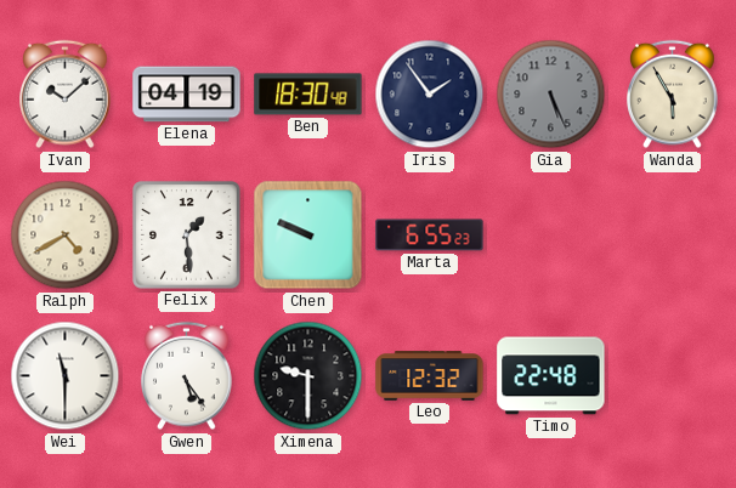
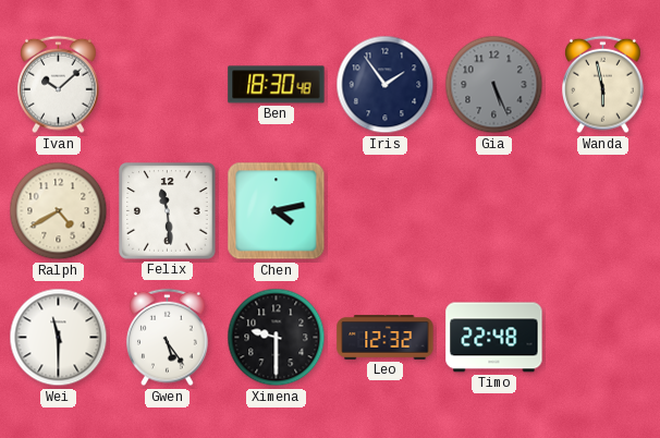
Elena: 04:19 -> none (187, 95)
Wanda: 5:55 -> 5:58 (603, 85)
Felix: 1:29 -> 11:29 (168, 211)
Chen: 9:49 -> 4:13 (277, 211)
Marta: 6:55 -> none (430, 236)
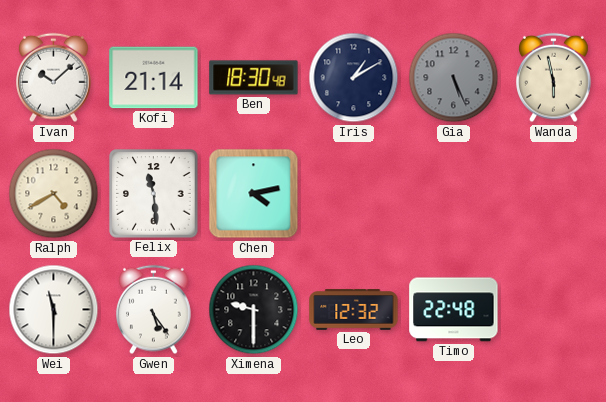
Kofi: none -> 21:14 (154, 78)
Iris: 1:54 -> 1:10 (354, 78)
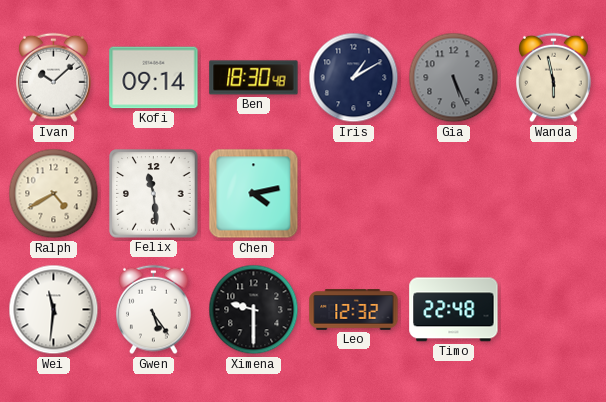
Kofi: 21:14 -> 09:14 (154, 78)
Wei: 11:30 -> 11:31 (54, 310)
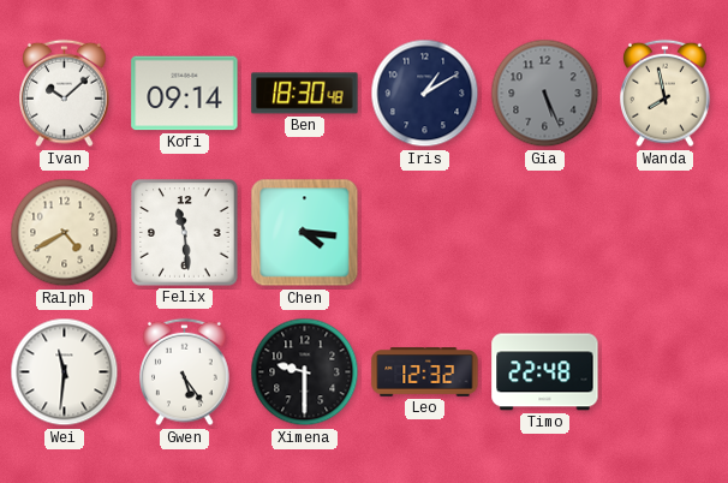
Wanda: 5:58 -> 7:58 (666, 94)
Chen: 4:13 -> 4:16 (305, 233)
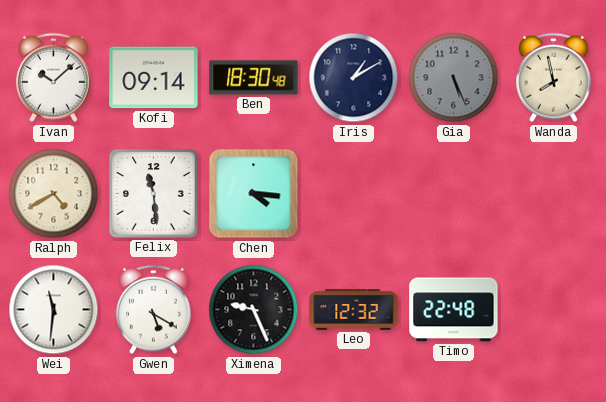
Gwen: 5:24 -> 5:20 (154, 310)
Ximena: 9:30 -> 9:26 (254, 310)
